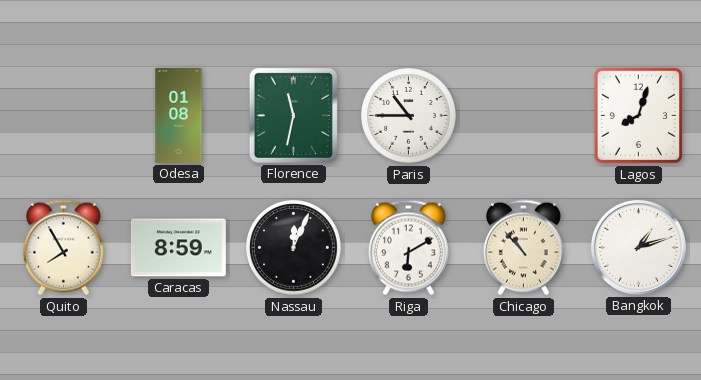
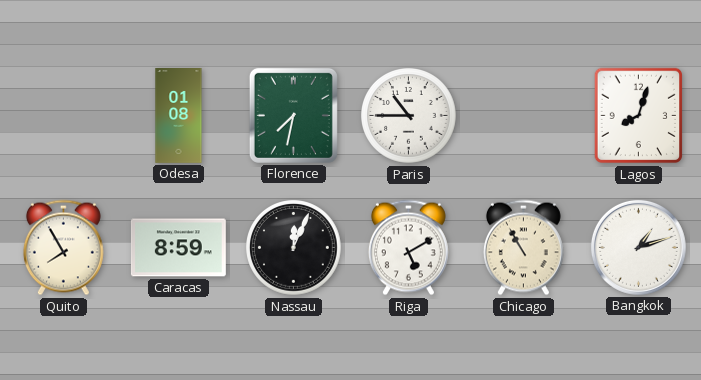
Florence: 11:32 -> 7:32 (293, 115)
Riga: 6:10 -> 5:10 (408, 248)
Chicago: 10:53 -> 10:55 (523, 248)
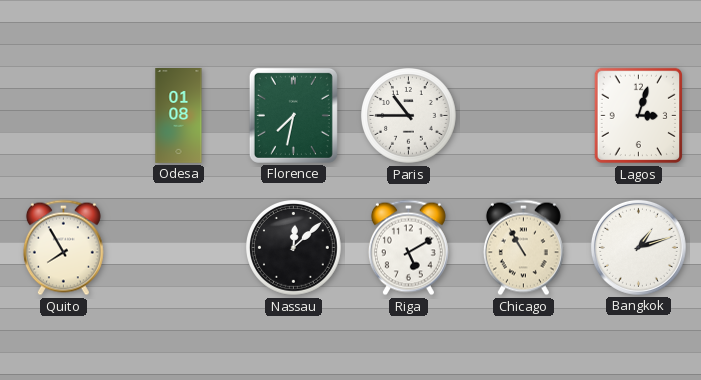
Lagos: 8:03 -> 3:03 (638, 116)
Caracas: 8:59 -> none (178, 248)
Nassau: 12:04 -> 12:08 (294, 248)
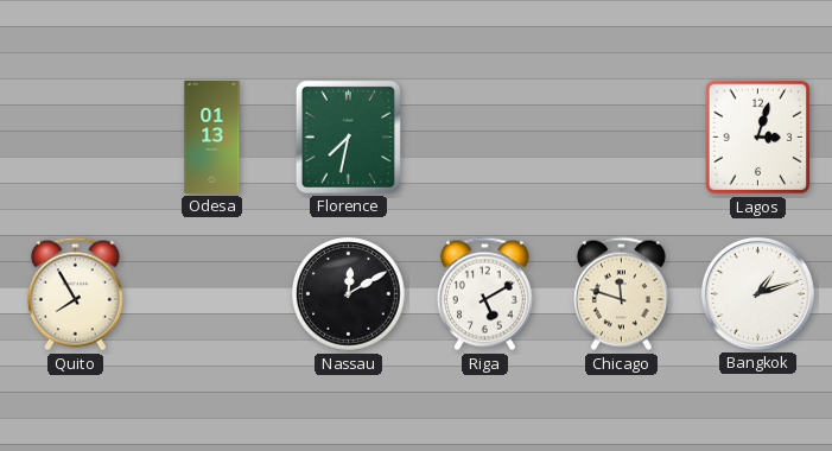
Odesa: 01:08 -> 01:13 (212, 138)
Paris: 10:45 -> none (409, 116)
Nassau: 12:08 -> 12:10 (349, 294)
Chicago: 10:55 -> 11:48 (621, 294)
